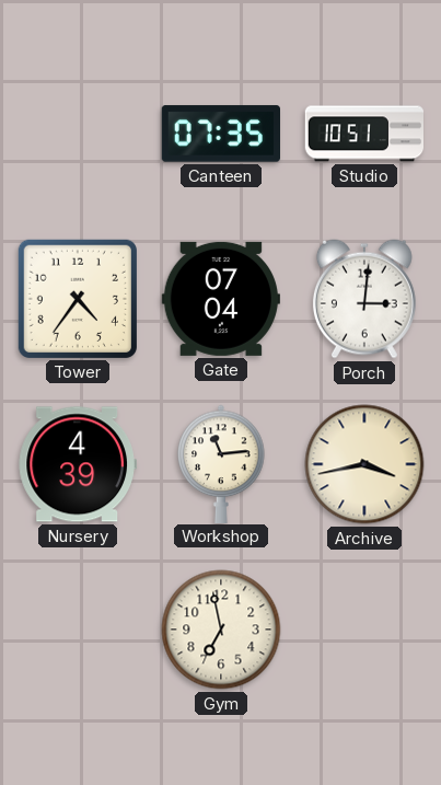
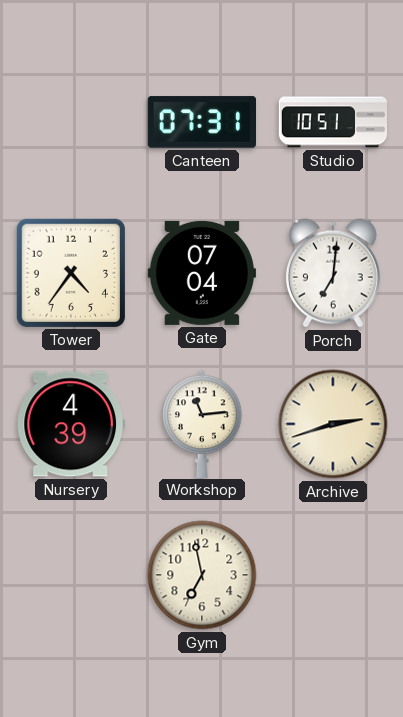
Canteen: 07:35 -> 07:31 (201, 122)
Porch: 3:01 -> 7:01 (333, 273)
Archive: 3:43 -> 2:42 (333, 424)
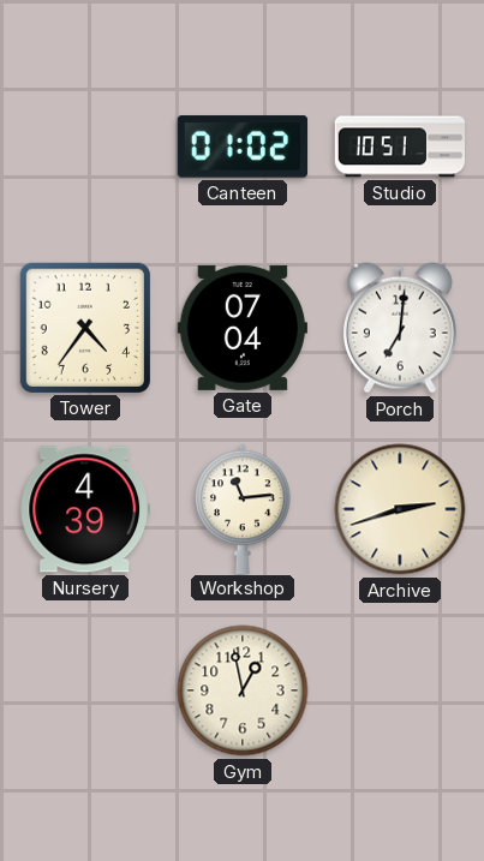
Canteen: 07:31 -> 01:02 (241, 147)
Gym: 6:58 -> 12:58 (243, 690)
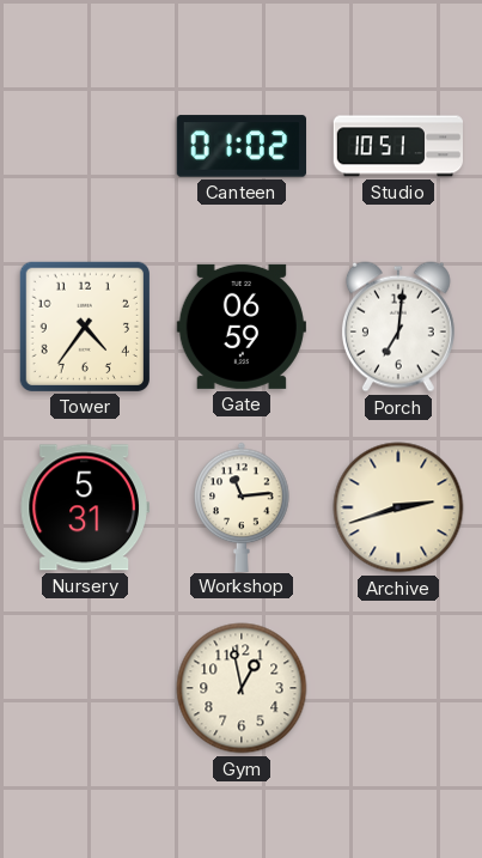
Gate: 07:04 -> 06:59 (240, 327)
Nursery: 4:39 -> 5:31 (85, 507)
